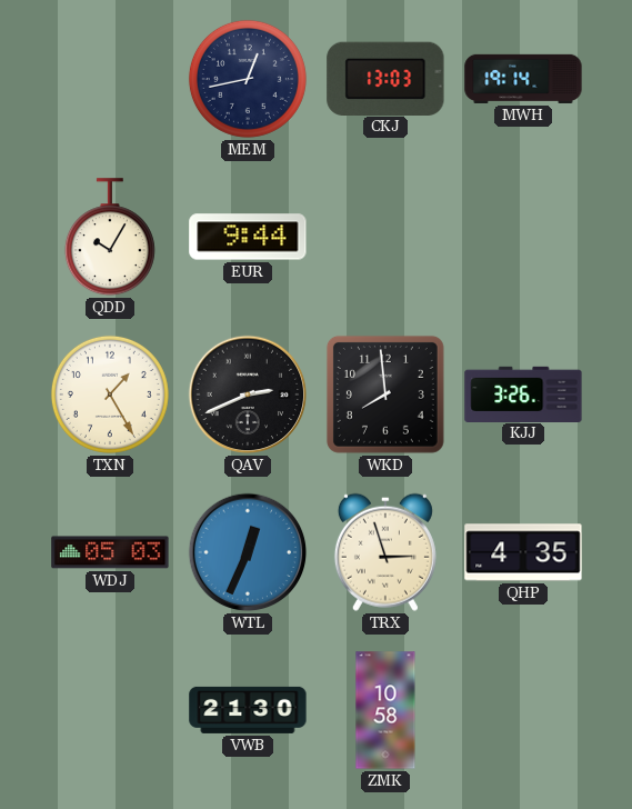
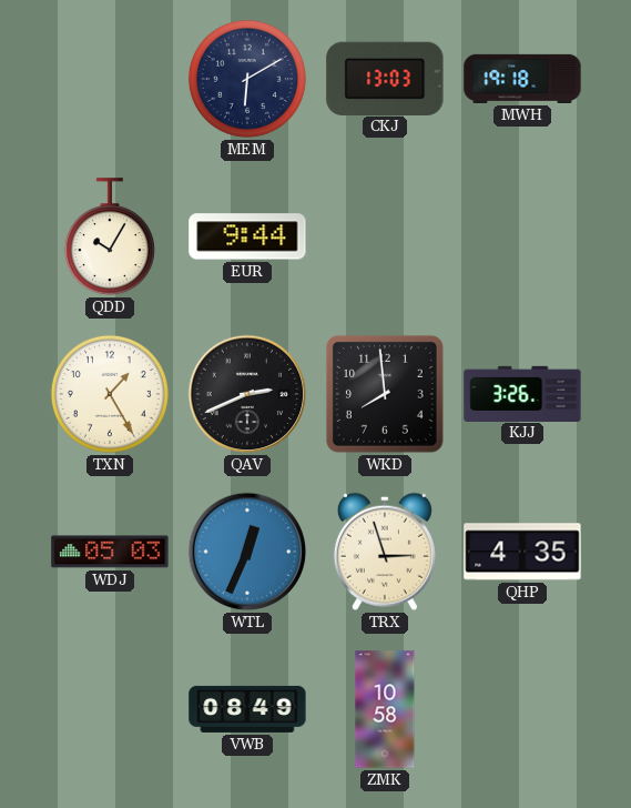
MEM: 12:43 -> 6:10 (247, 79)
MWH: 19:14 -> 19:18 (522, 79)
VWB: 21:30 -> 08:49 (247, 709)
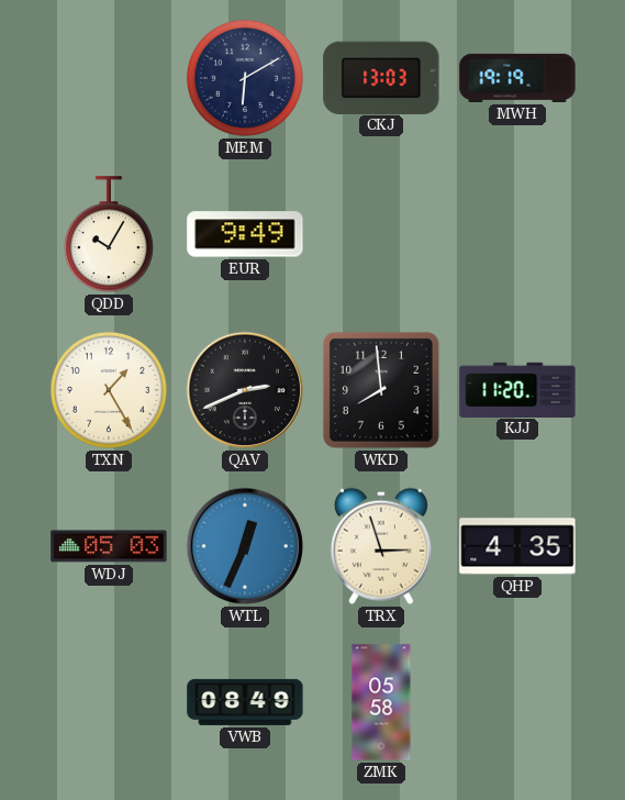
MWH: 19:18 -> 19:19 (517, 78)
EUR: 9:44 -> 9:49 (245, 234)
KJJ: 3:26 -> 11:20 (517, 389)
ZMK: 10:58 -> 05:58 (381, 702)
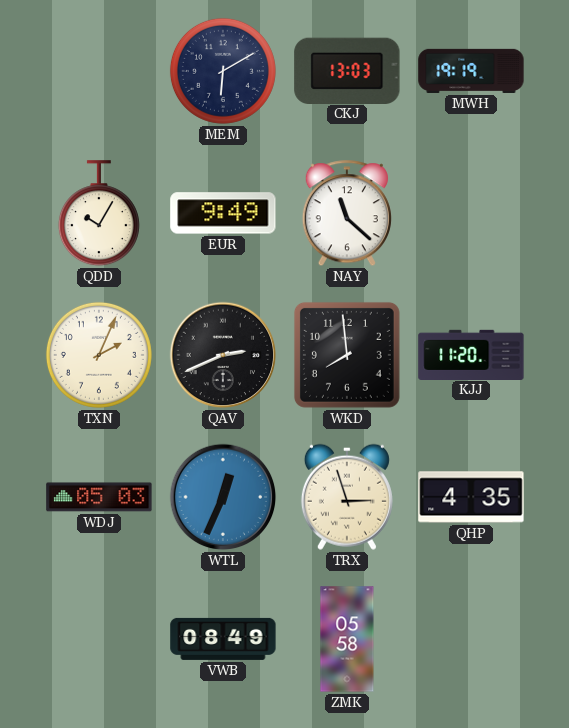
NAY: none -> 11:22 (347, 214)
TXN: 1:25 -> 2:04 (99, 355)
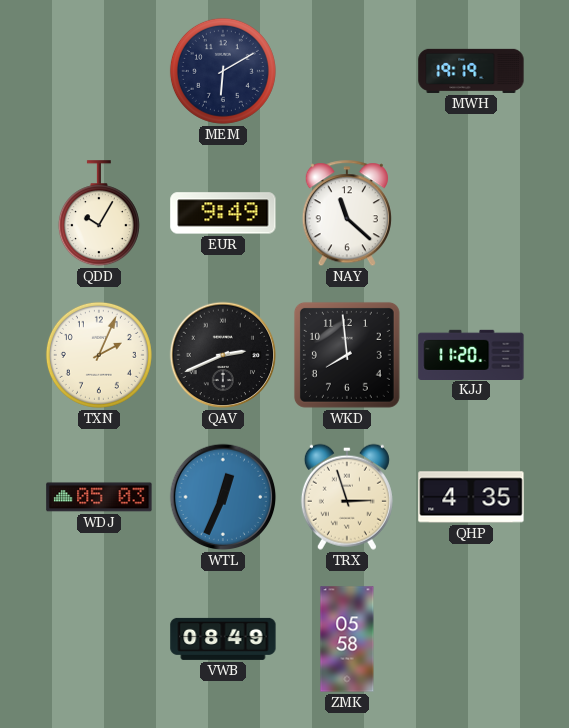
CKJ: 13:03 -> none (347, 70)
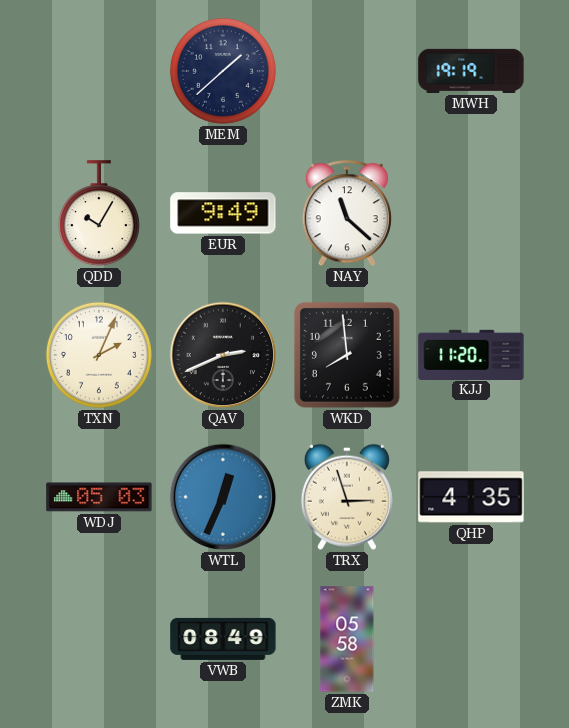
MEM: 6:10 -> 1:38 (223, 71)
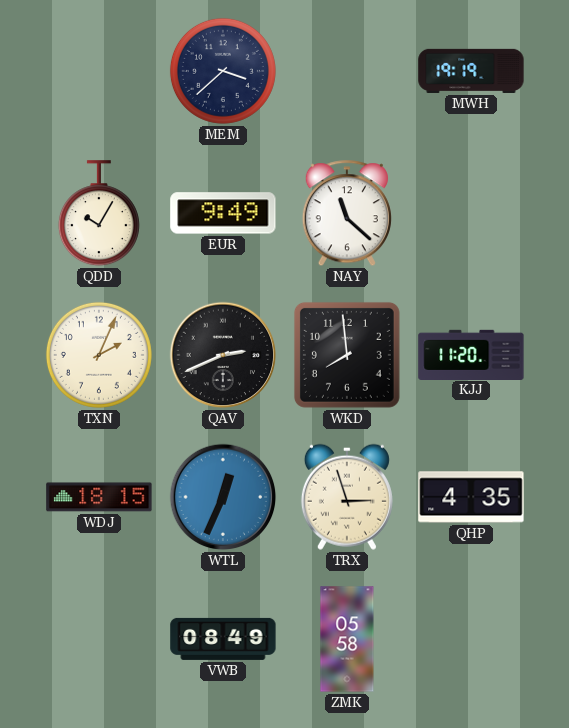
MEM: 1:38 -> 3:38 (223, 71)
WDJ: 05:03 -> 18:15 (99, 497)
